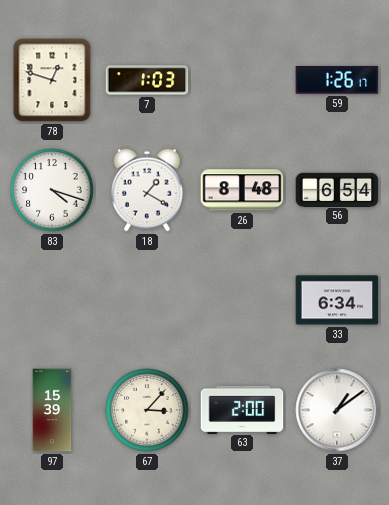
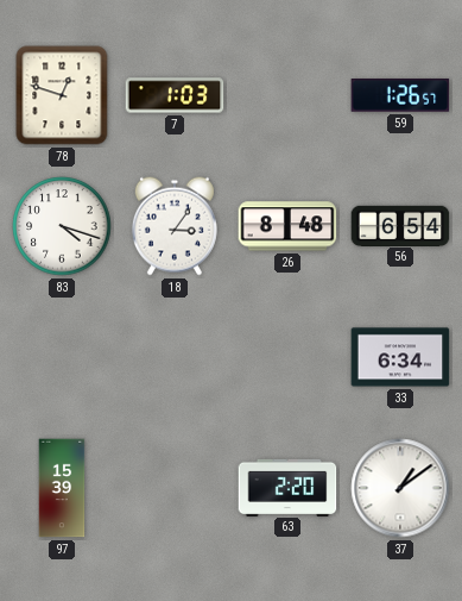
59: 1:26:17 -> 1:26:57 (400, 96)
18: 1:20 -> 3:06 (175, 226)
67: 3:07 -> none (147, 410)
63: 2:00 -> 2:20 (287, 487)
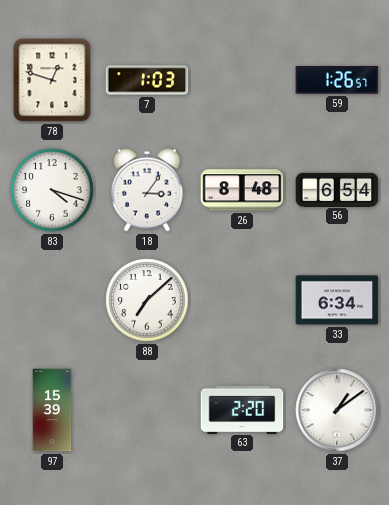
88: none -> 7:08 (147, 300)
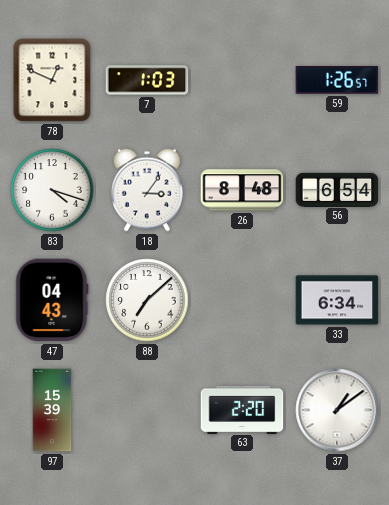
78: 12:48 -> 12:49 (52, 80)
47: none -> 04:43 (52, 300)
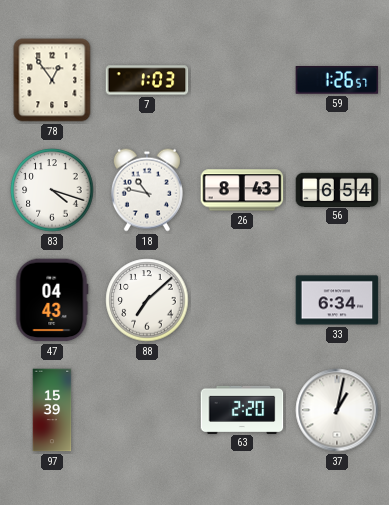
78: 12:49 -> 12:54 (52, 80)
18: 3:06 -> 10:47 (147, 190)
26: 8:48 -> 8:43 (242, 190)
37: 1:09 -> 1:02 (337, 410)
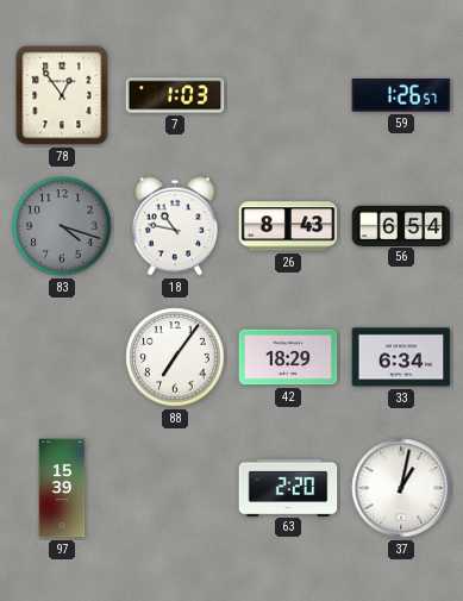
83 dial: white -> grey (62, 226)
47: 04:43 -> none (52, 300)
88: 7:08 -> 7:06 (175, 357)
42: none -> 18:29 (288, 357)
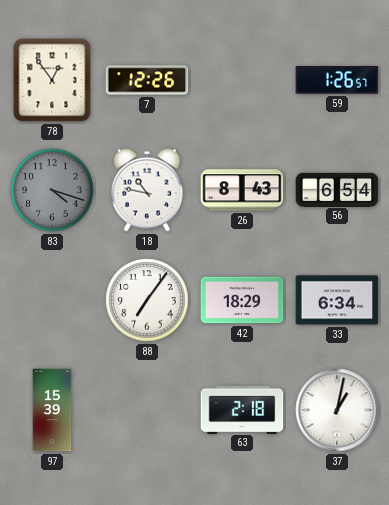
7: 1:03 -> 12:26 (147, 80)
63: 2:20 -> 2:18 (242, 409)
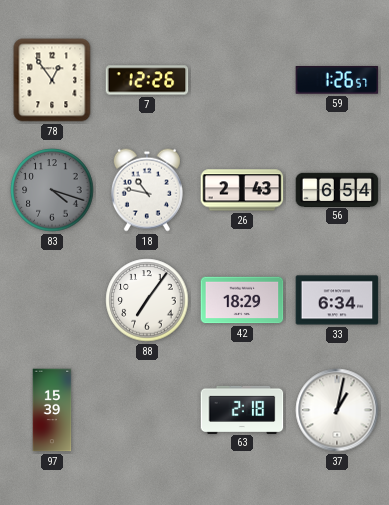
26: 8:43 -> 2:43 (242, 190)
